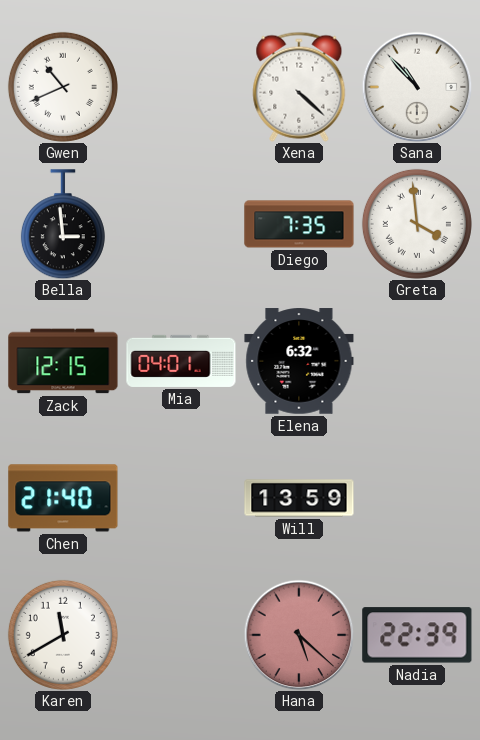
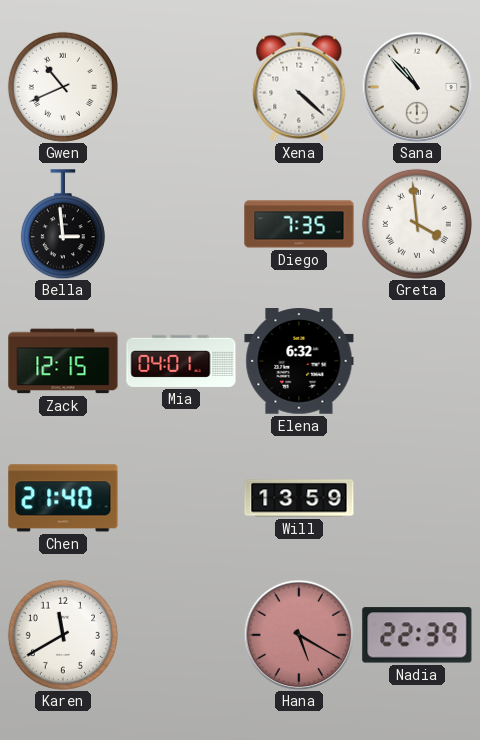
Hana: 5:22 -> 5:20 (299, 635)
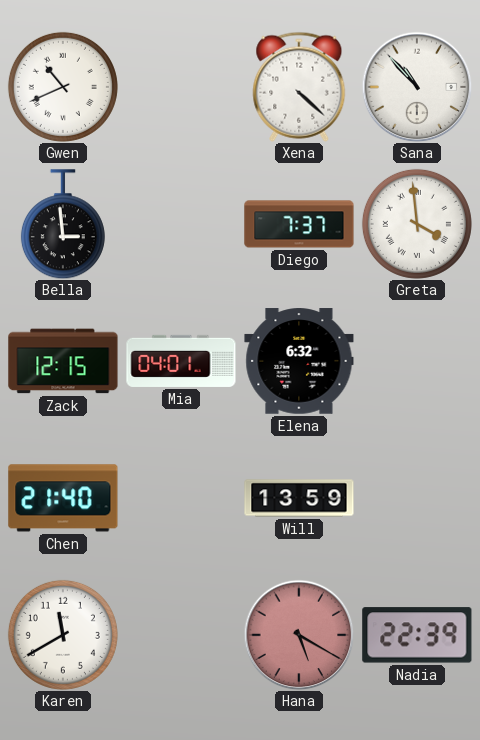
Diego: 7:35 -> 7:37 (299, 224)
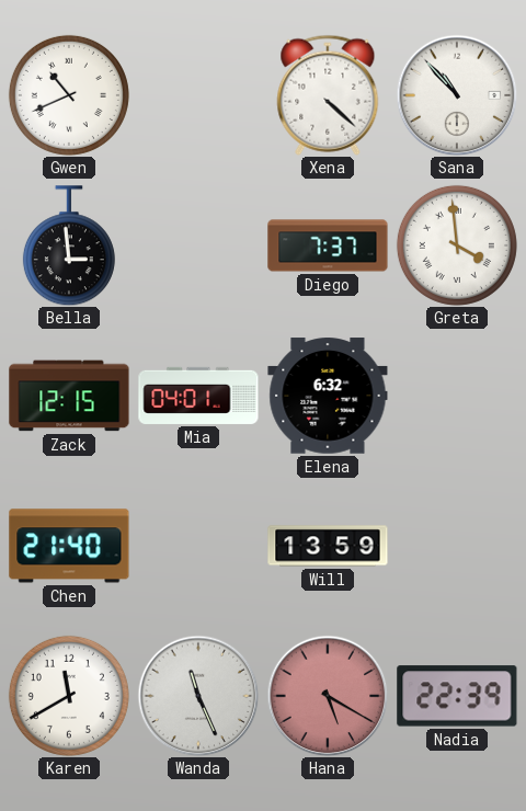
Wanda: none -> 11:26 (198, 696)
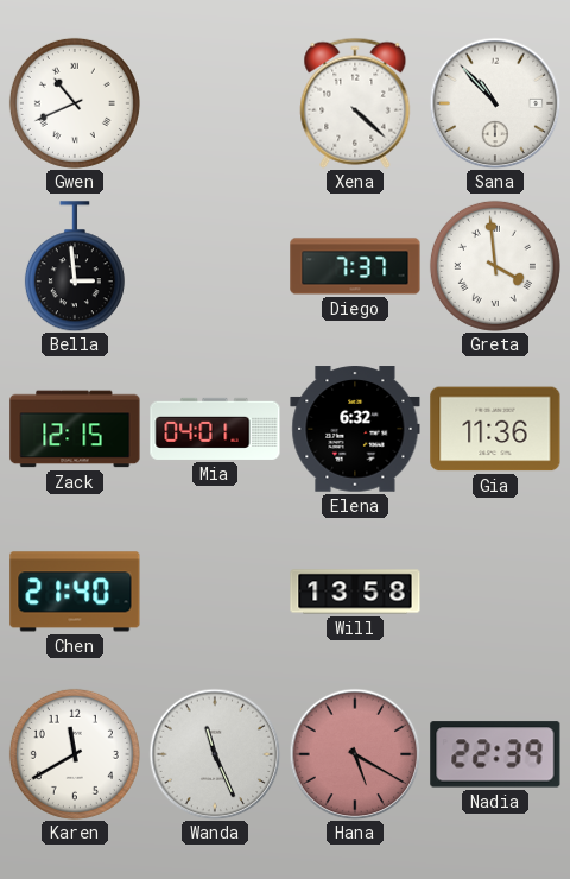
Gia: none -> 11:36 (495, 429)
Will: 13:59 -> 13:58 (355, 592)
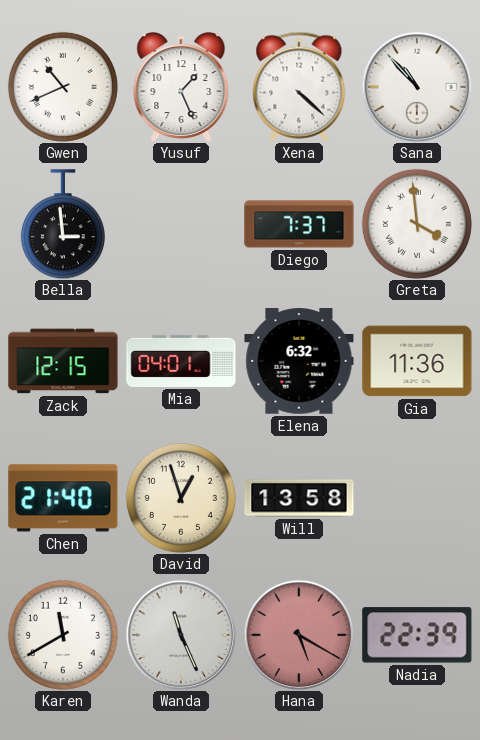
Yusuf: none -> 1:26 (181, 87)
David: none -> 12:57 (181, 498)
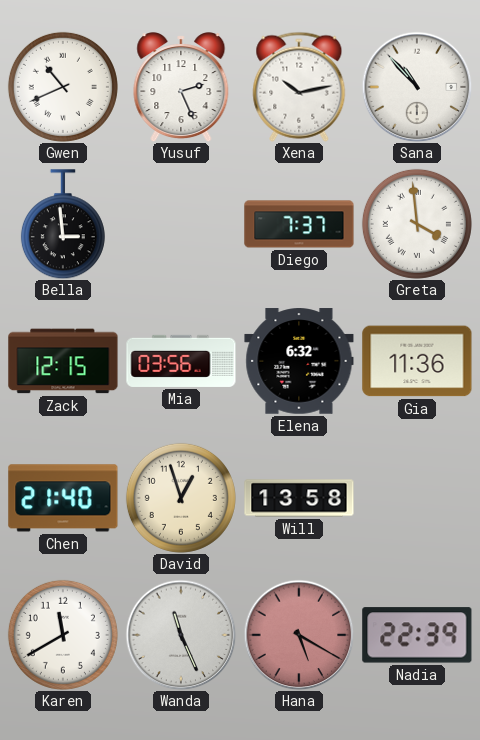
Yusuf: 1:26 -> 2:26 (181, 87)
Xena: 4:22 -> 10:13 (299, 87)
Mia: 04:01 -> 03:56 (181, 361)
